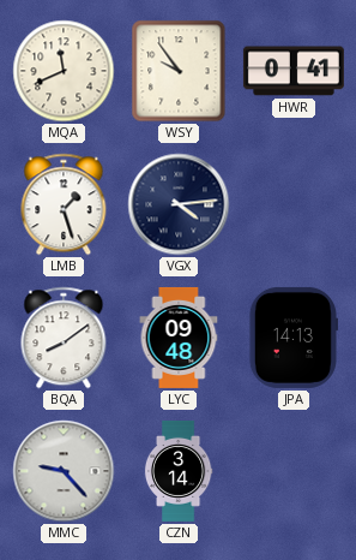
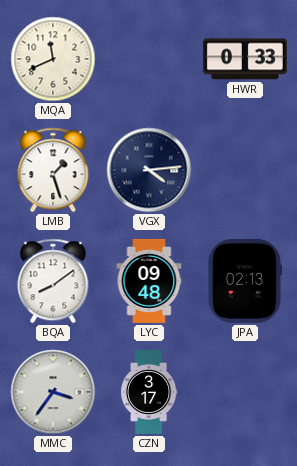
WSY: 9:54 -> none (179, 71)
HWR: 0:41 -> 0:33 (245, 59)
JPA: 14:13 -> 02:13 (244, 281)
MMC: 9:23 -> 3:36 (53, 392)
CZN: 3:14 -> 3:17 (149, 392)
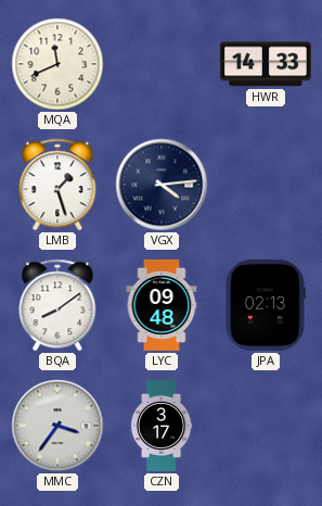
HWR: 0:33 -> 14:33 (266, 64)
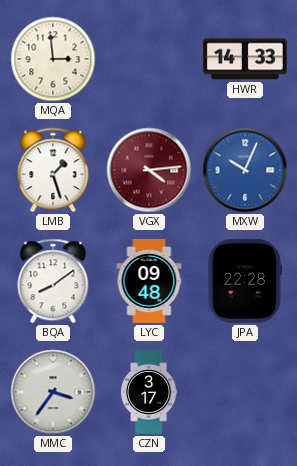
MQA: 11:41 -> 2:59 (53, 59)
VGX dial: navy -> burgundy (149, 170)
MXW: none -> 10:04 (245, 170)
JPA: 02:13 -> 22:28 (244, 281)
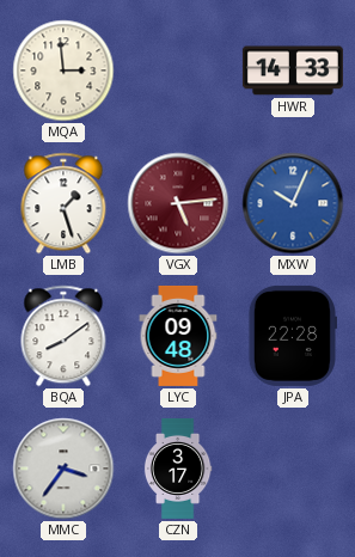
VGX: 4:14 -> 5:14 (178, 203)
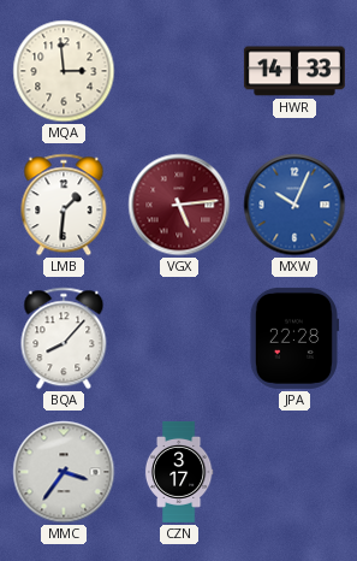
LMB: 1:27 -> 1:31 (64, 205)
BQA: 8:09 -> 8:07 (64, 338)
LYC: 09:48 -> none (178, 336)
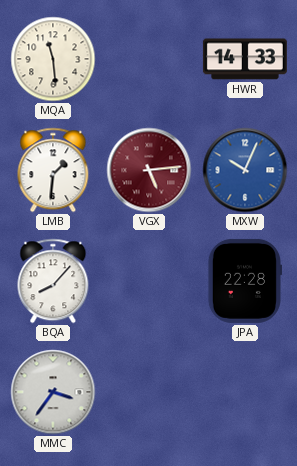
MQA: 2:59 -> 11:29 (53, 59)
CZN: 3:17 -> none (179, 472)
